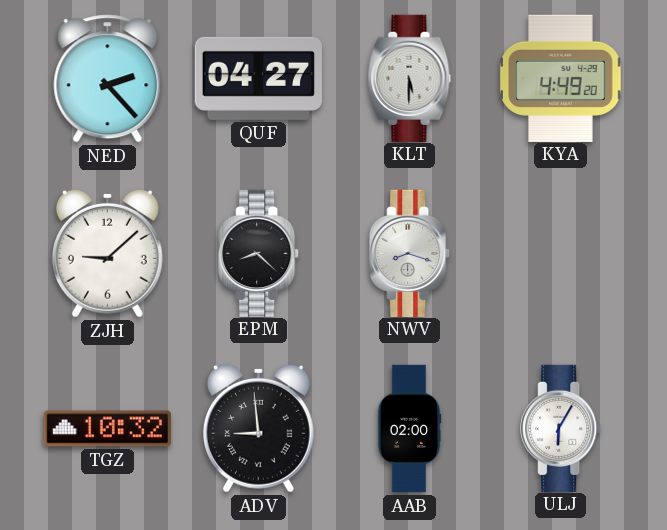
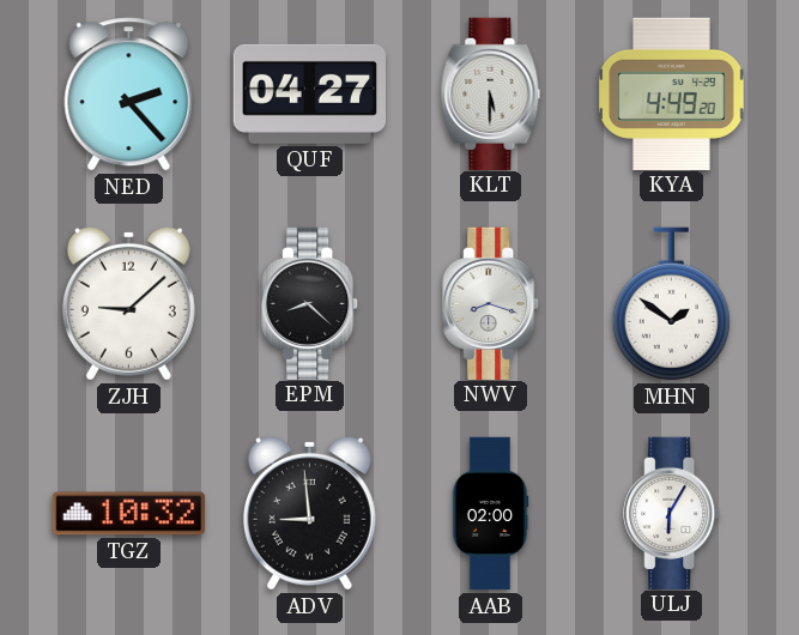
MHN: none -> 1:51 (671, 304)
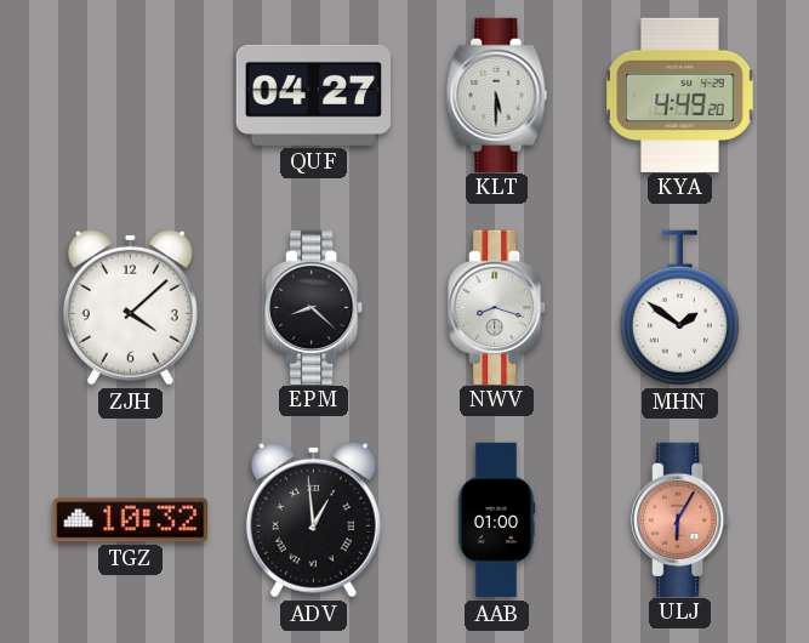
NED: 2:23 -> none (129, 95)
ZJH: 9:08 -> 4:08 (130, 307)
ADV: 8:59 -> 12:59 (313, 519)
AAB: 02:00 -> 01:00 (496, 520)
ULJ dial: white -> salmon (680, 519)
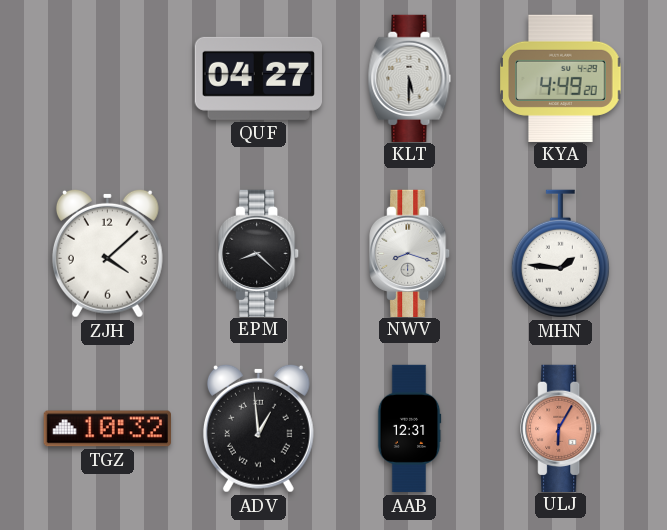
MHN: 1:51 -> 1:46 (560, 254)
AAB: 01:00 -> 12:31 (409, 429)
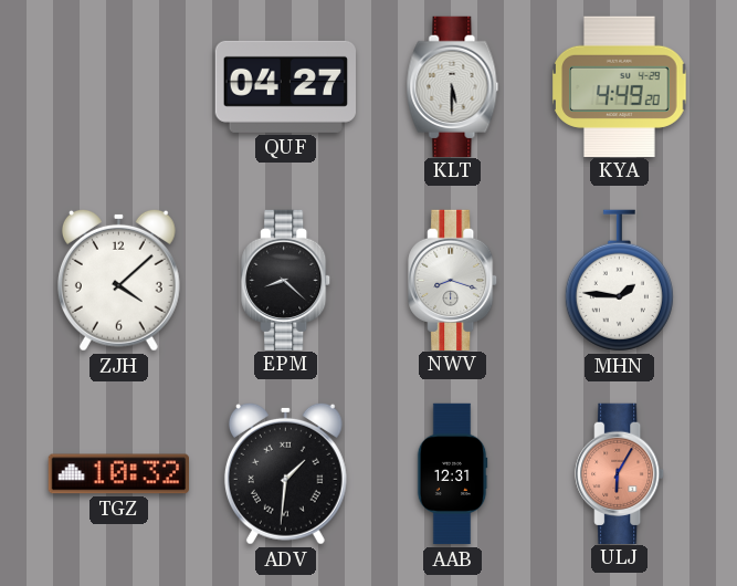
ADV: 12:59 -> 1:31 (285, 473)
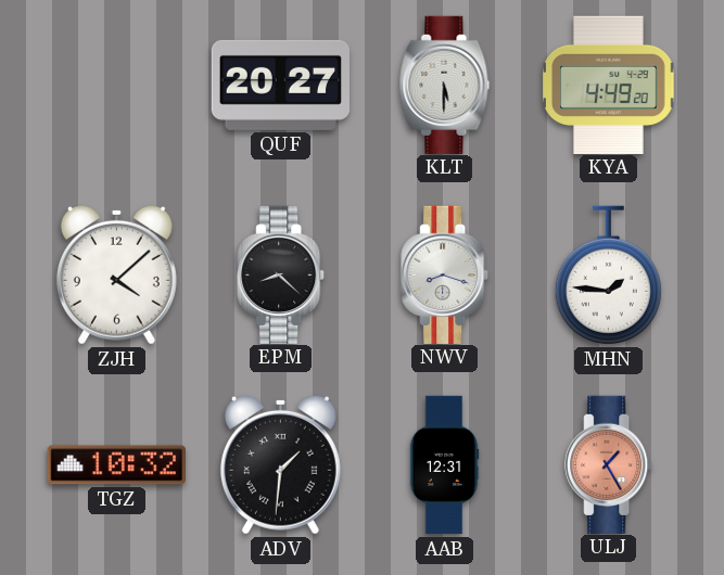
QUF: 04:27 -> 20:27 (280, 85)
ULJ: 6:05 -> 1:25 (609, 464)
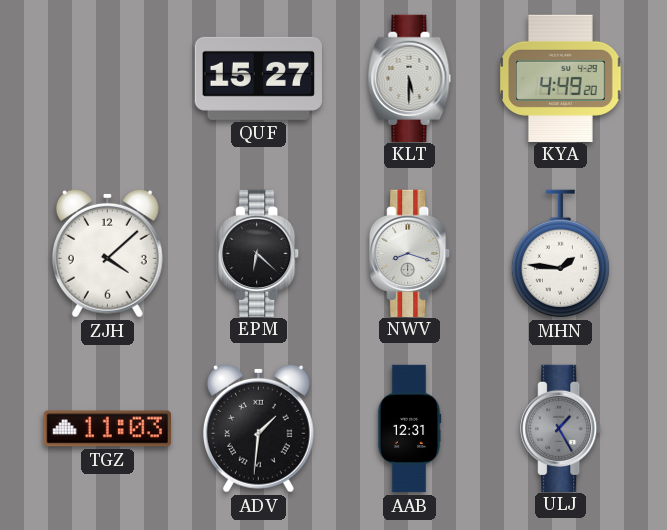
QUF: 20:27 -> 15:27 (258, 78)
EPM: 8:22 -> 6:22 (259, 253)
TGZ: 10:32 -> 11:03 (107, 429)
ULJ dial: salmon -> grey (561, 428)
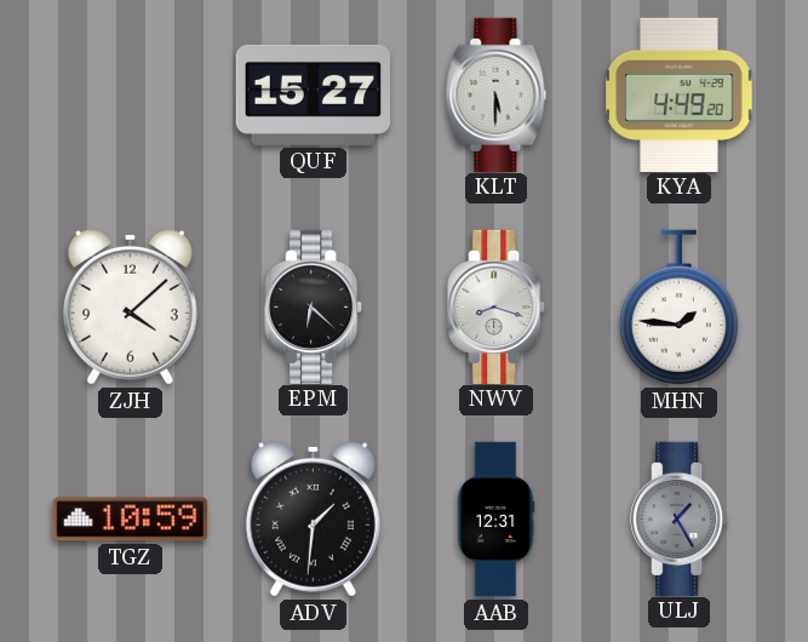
TGZ: 11:03 -> 10:59 (130, 520)
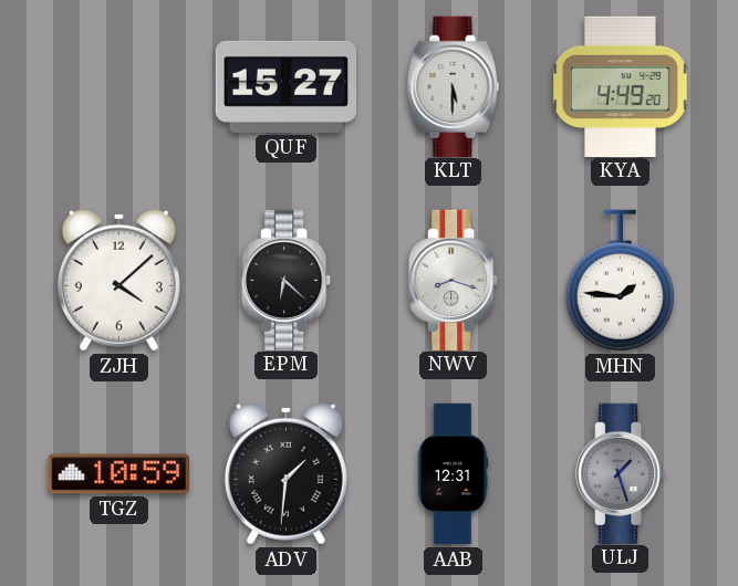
ULJ: 1:25 -> 1:27 (621, 473)
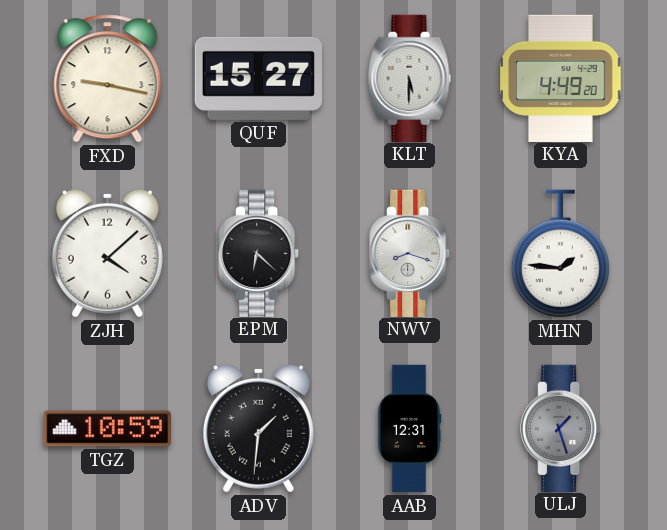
FXD: none -> 9:17 (108, 79)
